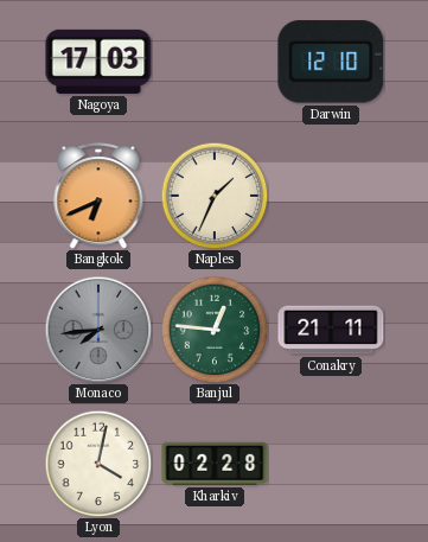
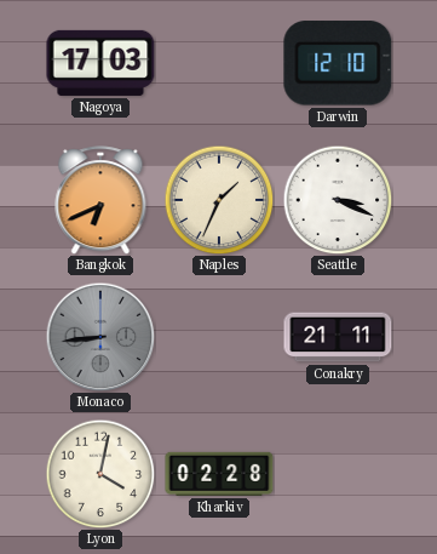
Seattle: none -> 3:19 (338, 200)
Monaco: 7:44 -> 8:44 (100, 337)
Banjul: 12:46 -> none (215, 330)
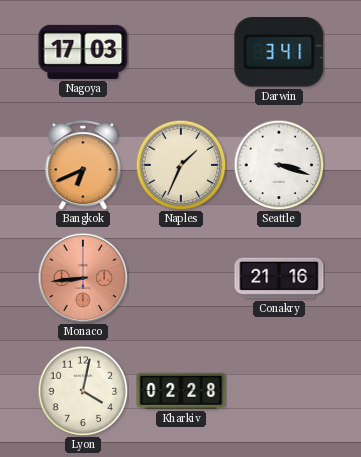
Darwin: 12:10 -> 3:41 (279, 52)
Seattle: 3:19 -> 3:18 (279, 165)
Monaco dial: grey -> salmon (83, 278)
Conakry: 21:11 -> 21:16 (279, 278)
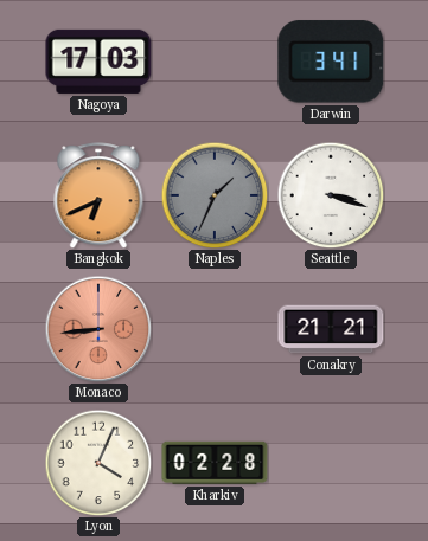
Naples dial: cream -> grey (215, 195)
Conakry: 21:16 -> 21:21 (331, 329)
Lyon: 4:02 -> 4:04 (98, 463)
